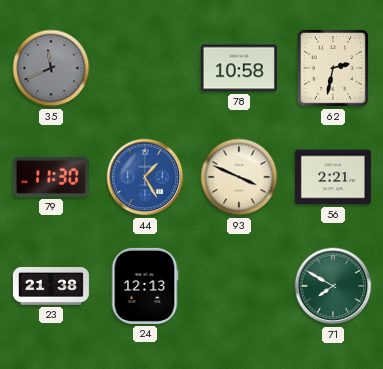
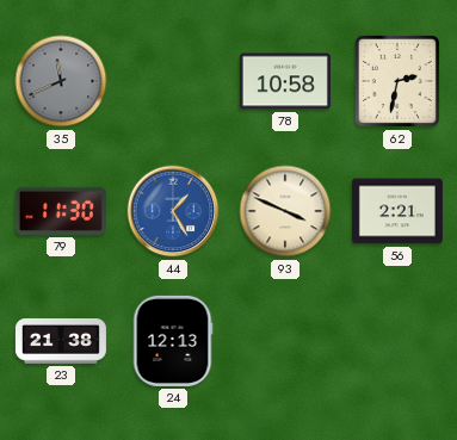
71: 7:50 -> none (333, 286)
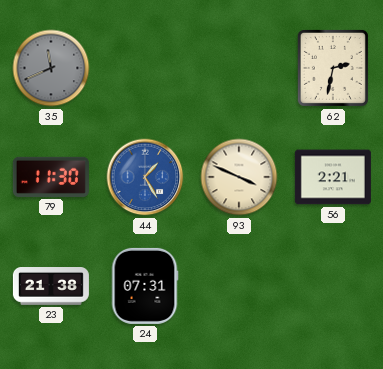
78: 10:58 -> none (285, 81)
24: 12:13 -> 07:31 (145, 286)
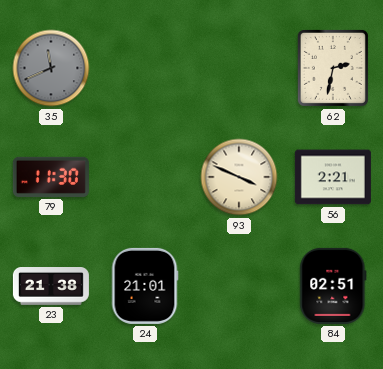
44: 1:25 -> none (145, 177)
24: 07:31 -> 21:01 (145, 286)
84: none -> 02:51 (333, 286)
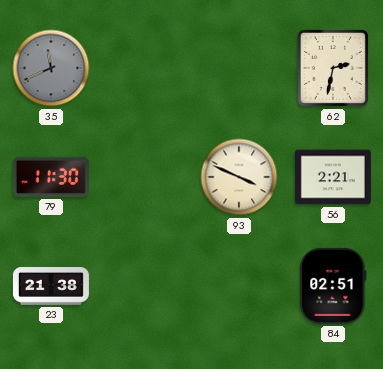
24: 21:01 -> none (145, 286)
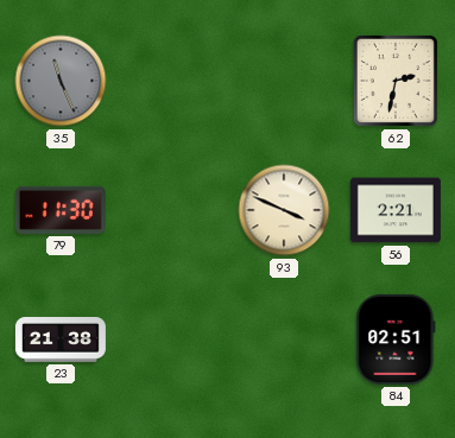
35: 11:41 -> 11:26 (61, 81)
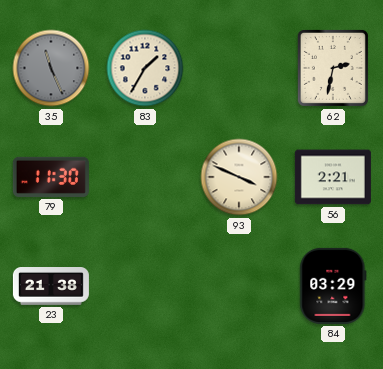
83: none -> 1:35 (145, 68)
84: 02:51 -> 03:29 (333, 286)
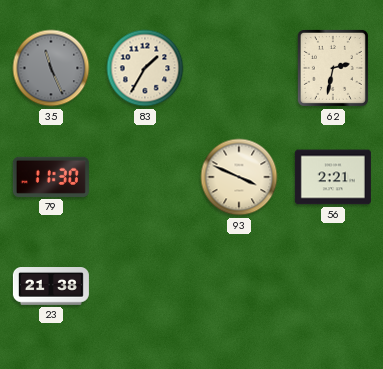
84: 03:29 -> none (333, 286)
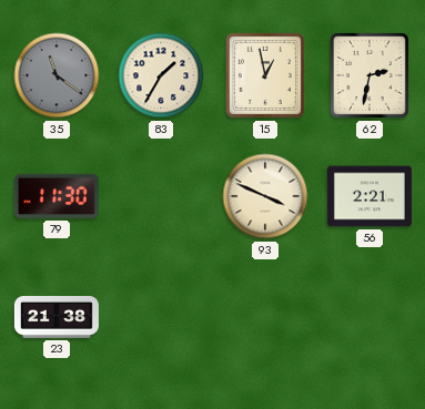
35: 11:26 -> 11:21 (57, 75)
15: none -> 12:58 (265, 75)
